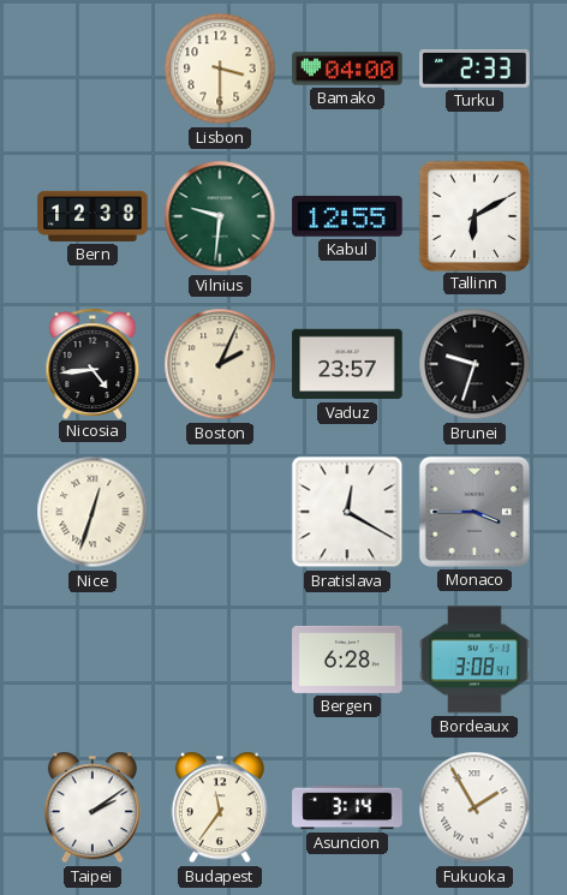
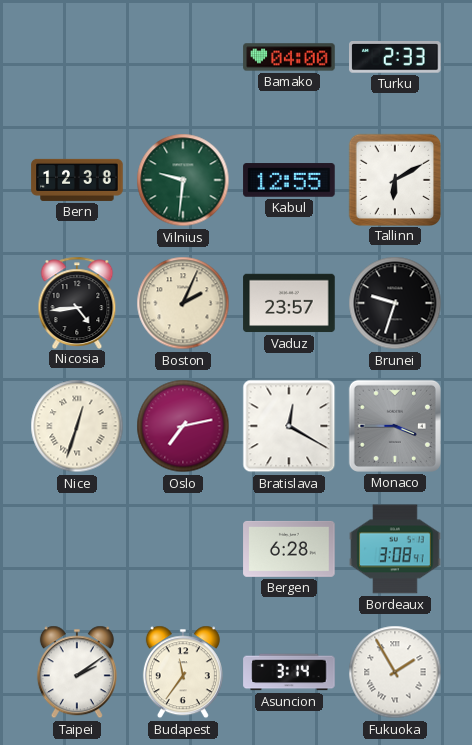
Lisbon: 3:30 -> none (220, 68)
Oslo: none -> 7:13 (183, 426)
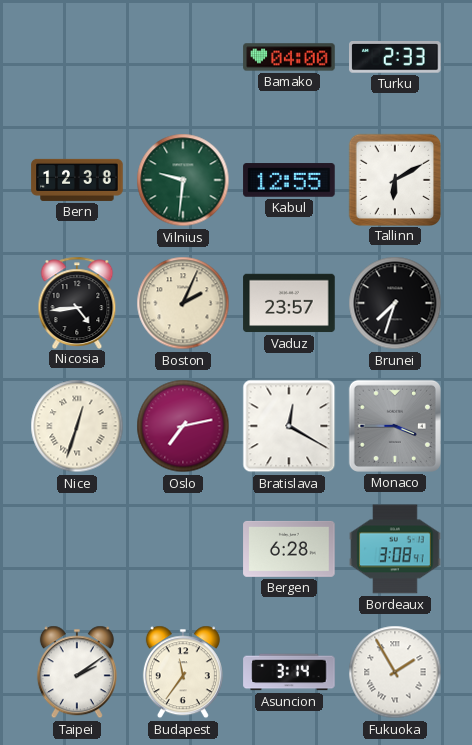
Brunei: 9:33 -> 7:33 (395, 303)
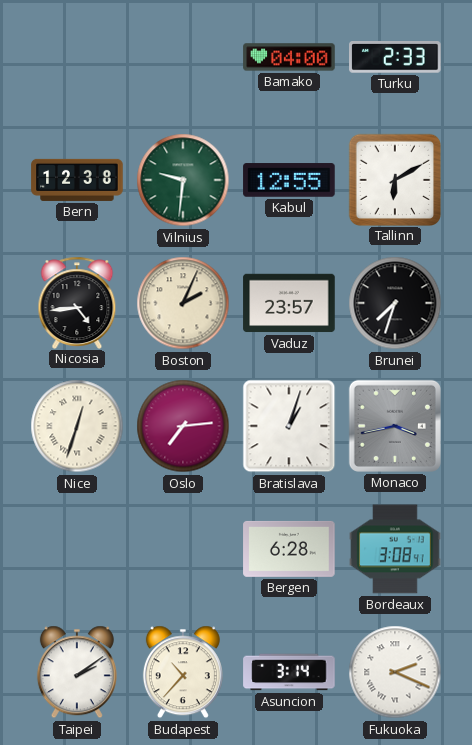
Oslo: 7:13 -> 7:14 (183, 426)
Bratislava: 12:20 -> 1:03 (289, 426)
Monaco: 3:45 -> 3:43 (395, 426)
Budapest: 11:36 -> 10:37 (183, 672)
Fukuoka: 1:55 -> 2:19 (395, 672)
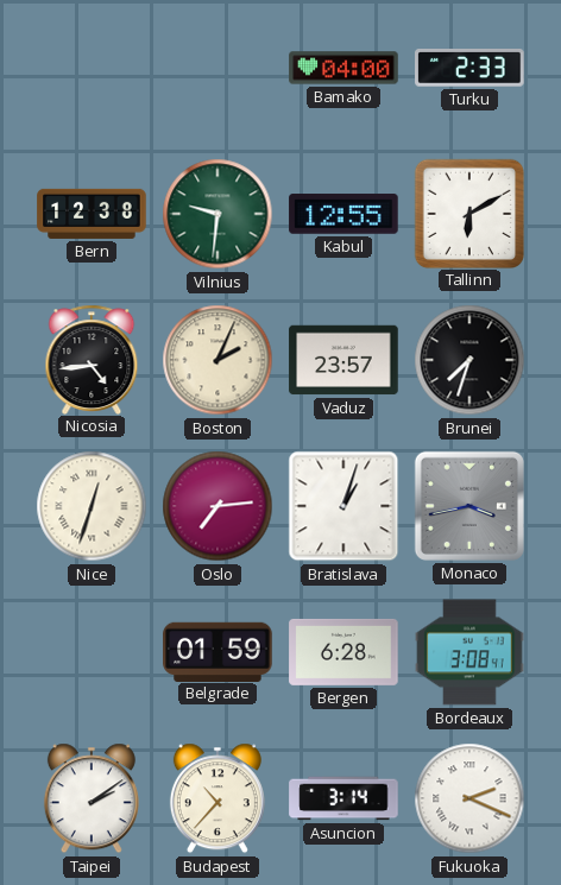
Belgrade: none -> 01:59 (218, 651)
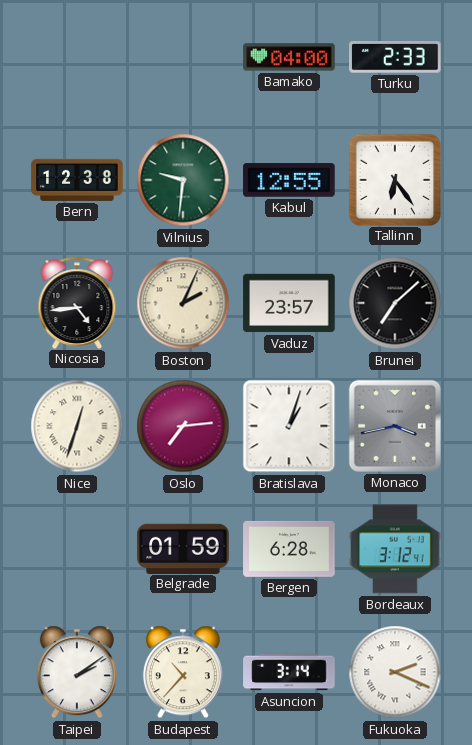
Tallinn: 6:10 -> 6:24 (394, 179)
Brunei: 7:33 -> 7:08 (395, 303)
Bordeaux: 3:08 -> 3:12 (395, 549)
